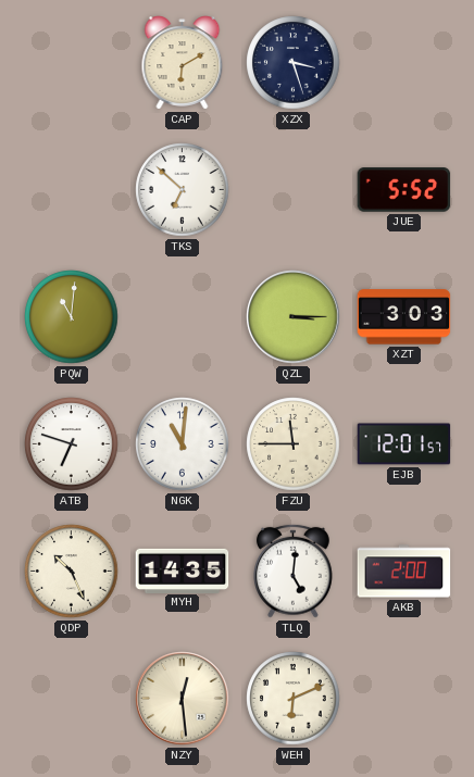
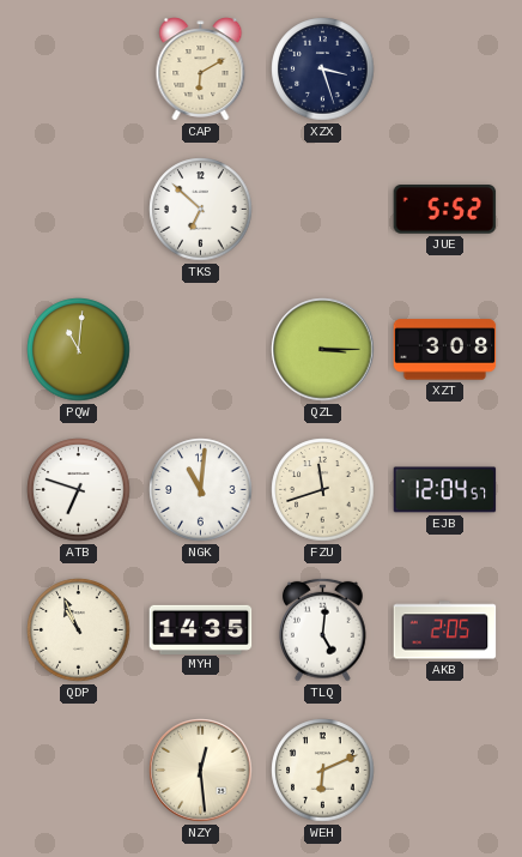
XZT: 3:03 -> 3:08 (445, 350)
FZU: 11:45 -> 11:42 (323, 490)
EJB: 12:01 -> 12:04 (445, 490)
QDP: 10:26 -> 10:56 (79, 630)
AKB: 2:00 -> 2:05 (445, 630)
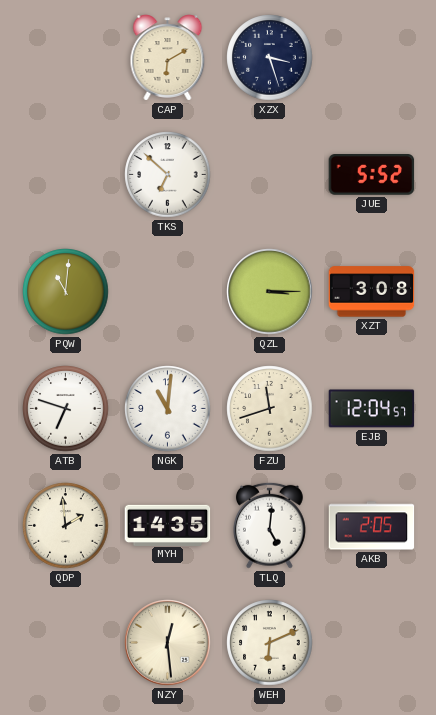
QDP: 10:56 -> 1:59 (66, 526)
